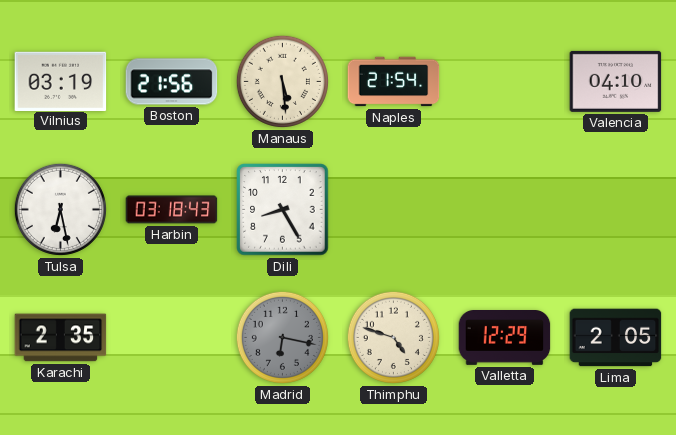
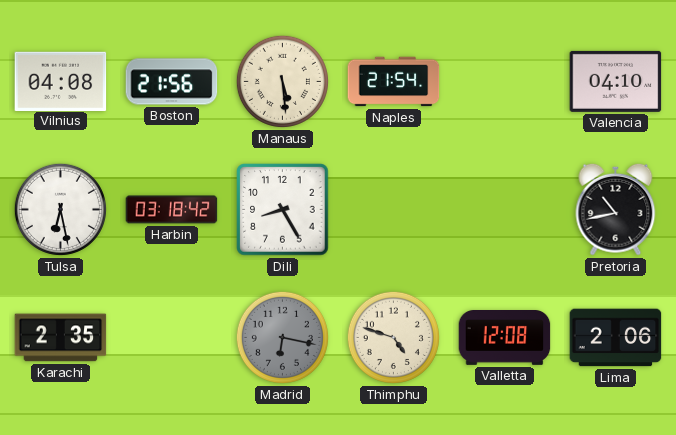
Vilnius: 03:19 -> 04:08 (61, 81)
Harbin: 03:18:43 -> 03:18:42 (172, 210)
Pretoria: none -> 10:43 (616, 209)
Valletta: 12:29 -> 12:08 (505, 338)
Lima: 2:05 -> 2:06 (616, 338)
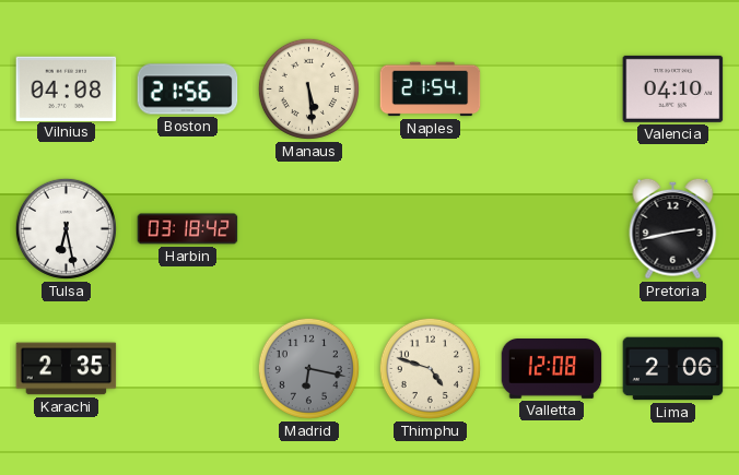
Dili: 8:25 -> none (283, 210)
Pretoria: 10:43 -> 2:43 (673, 228)
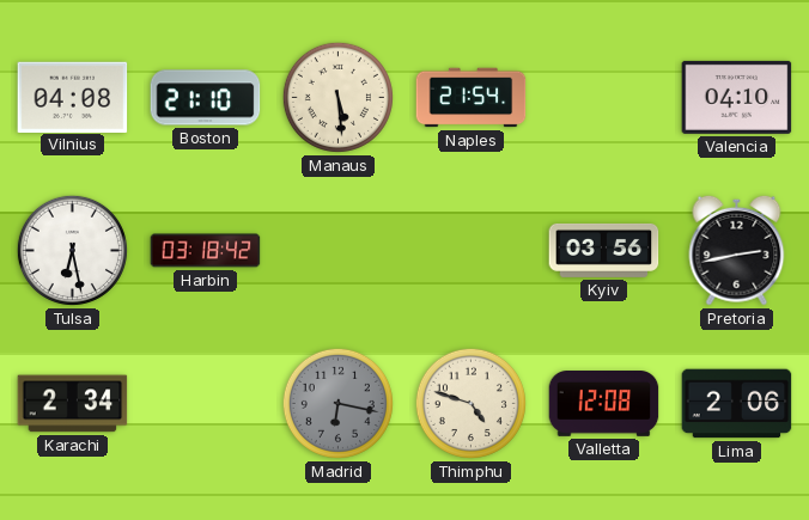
Boston: 21:56 -> 21:10 (206, 98)
Kyiv: none -> 03:56 (604, 250)
Karachi: 2:35 -> 2:34 (73, 404)
